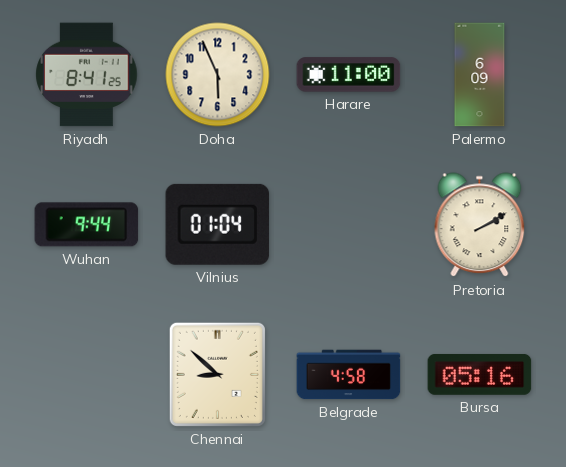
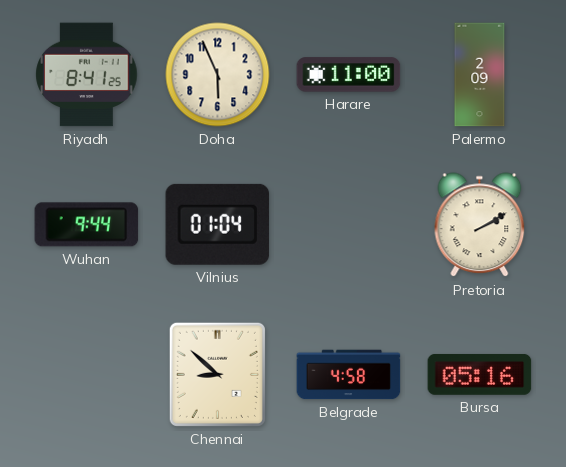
Palermo: 6:09 -> 2:09 (480, 75)
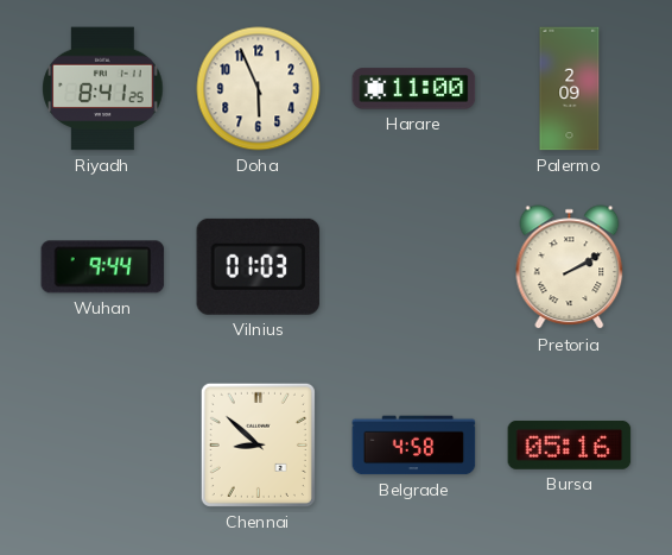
Vilnius: 01:04 -> 01:03 (259, 266)
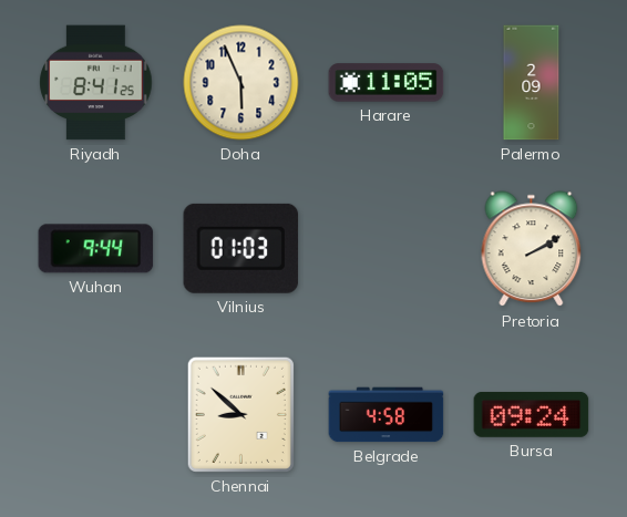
Harare: 11:00 -> 11:05 (387, 83)
Bursa: 05:16 -> 09:24 (532, 414)
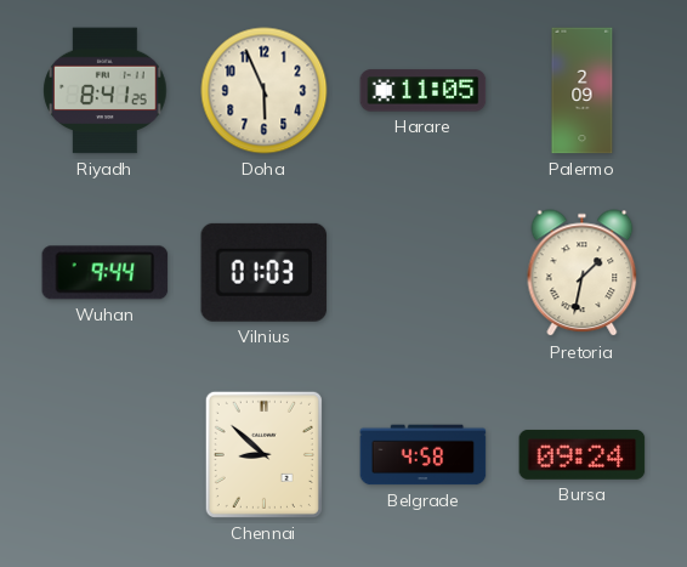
Pretoria: 2:10 -> 1:32 (583, 273)
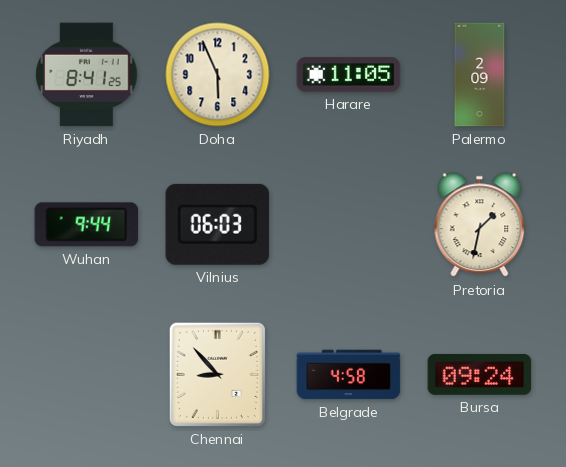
Vilnius: 01:03 -> 06:03 (218, 224)
Chennai: 8:52 -> 8:53 (217, 374)
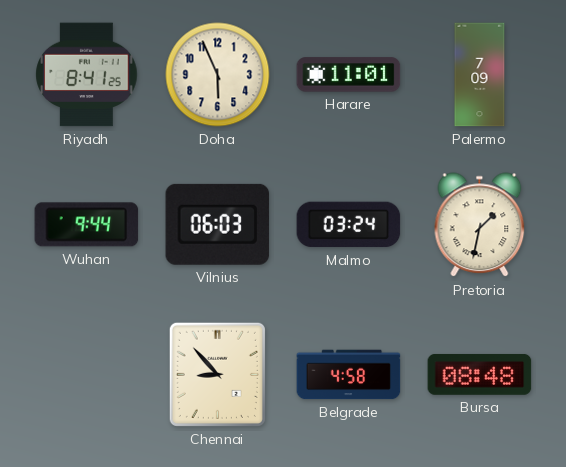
Harare: 11:05 -> 11:01 (349, 75)
Palermo: 2:09 -> 7:09 (480, 75)
Malmo: none -> 03:24 (349, 225)
Bursa: 09:24 -> 08:48 (480, 374)
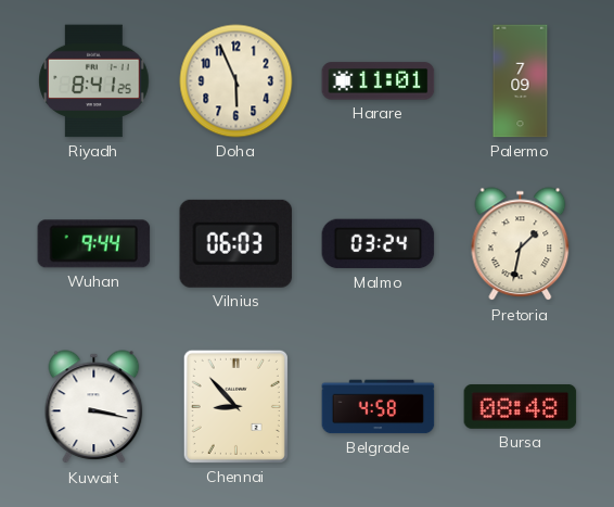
Kuwait: none -> 3:17 (94, 407)
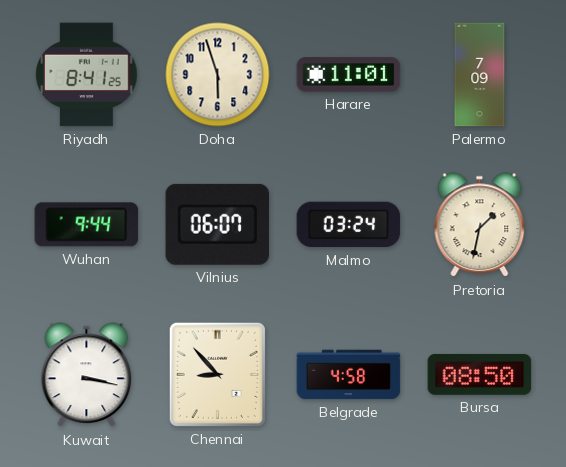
Doha: 5:56 -> 5:57 (218, 75)
Vilnius: 06:03 -> 06:07 (218, 224)
Bursa: 08:48 -> 08:50 (480, 374)
